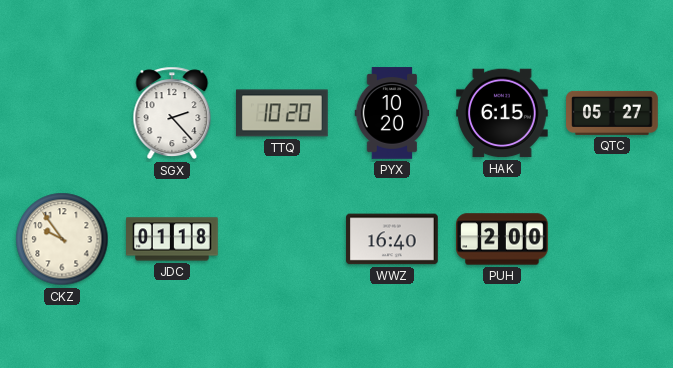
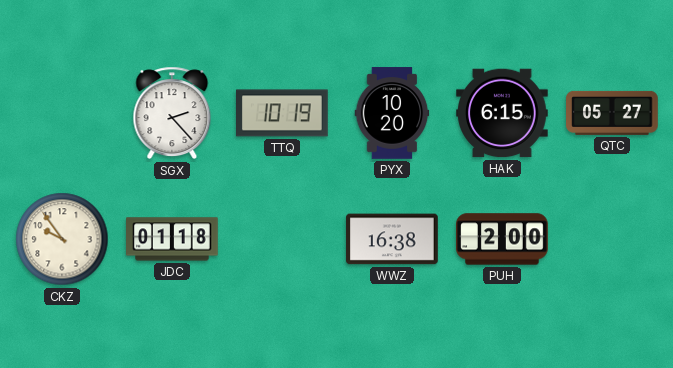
TTQ: 10:20 -> 10:19 (283, 113)
WWZ: 16:40 -> 16:38 (392, 239)
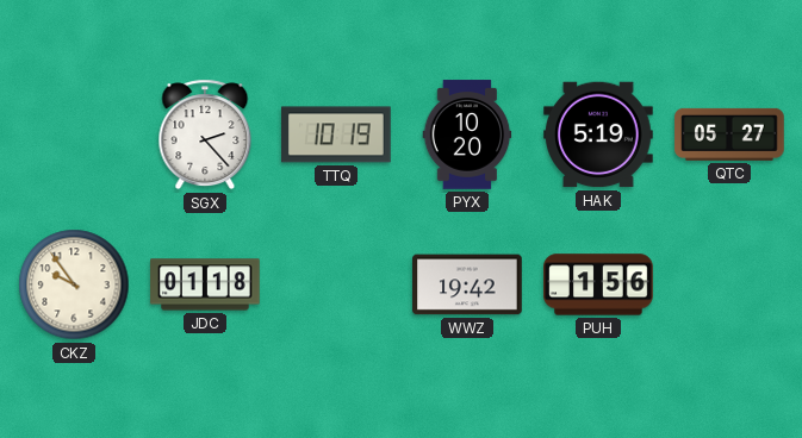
HAK: 6:15 -> 5:19 (598, 134)
WWZ: 16:38 -> 19:42 (467, 284)
PUH: 2:00 -> 1:56 (598, 284)
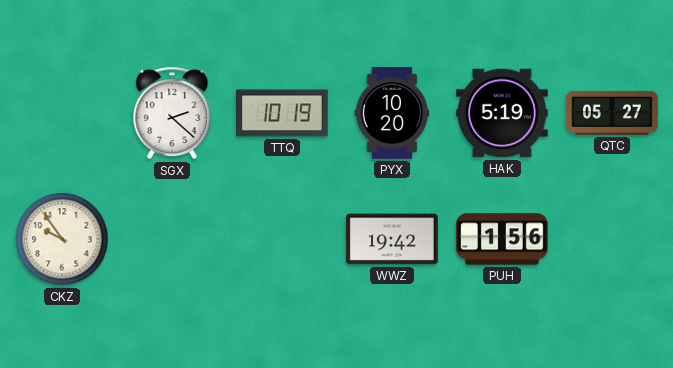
SGX: 2:23 -> 2:22 (172, 113)
JDC: 01:18 -> none (205, 284)
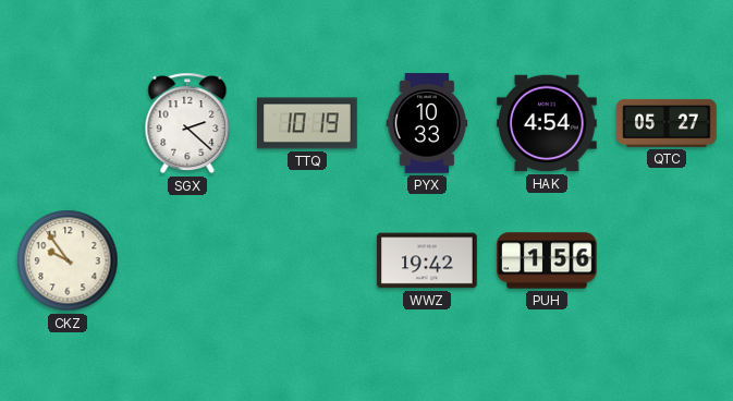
PYX: 10:20 -> 10:33 (427, 123)
HAK: 5:19 -> 4:54 (547, 123)
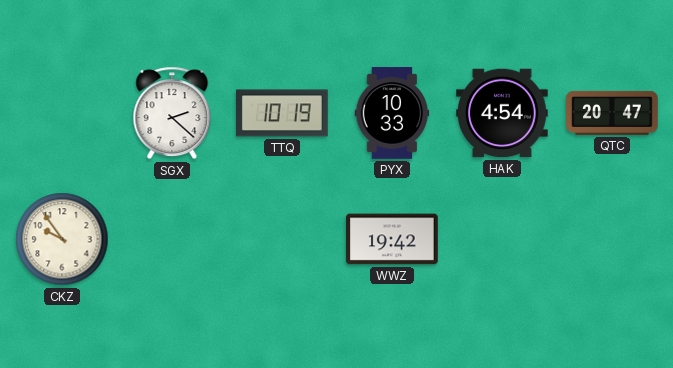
QTC: 05:27 -> 20:47 (612, 113)
PUH: 1:56 -> none (547, 260)
